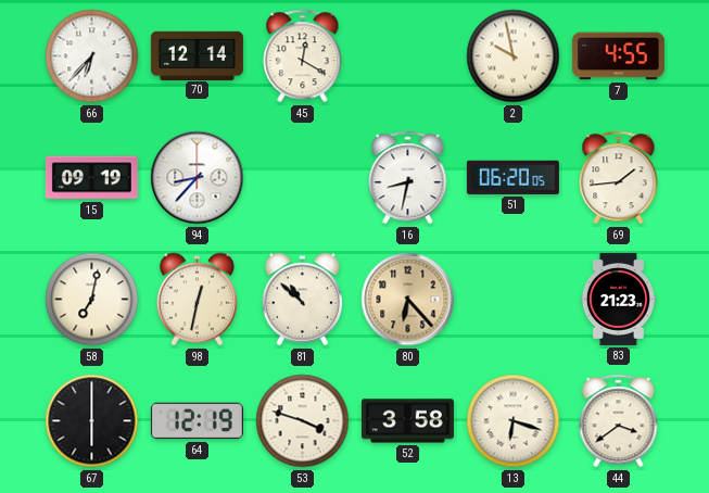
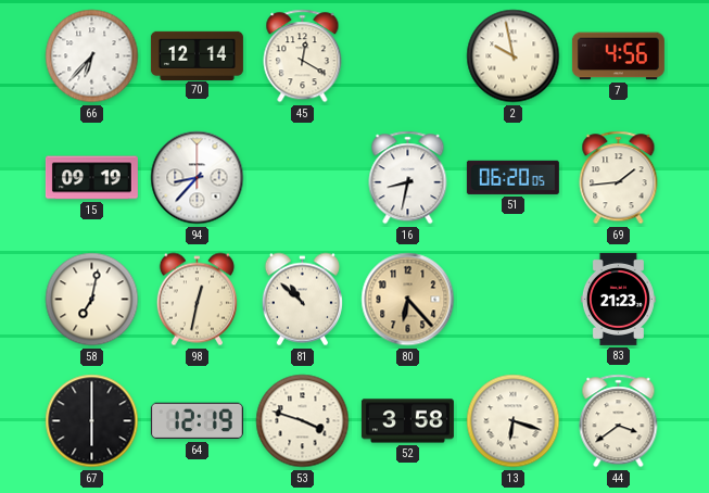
7: 4:55 -> 4:56 (618, 56)
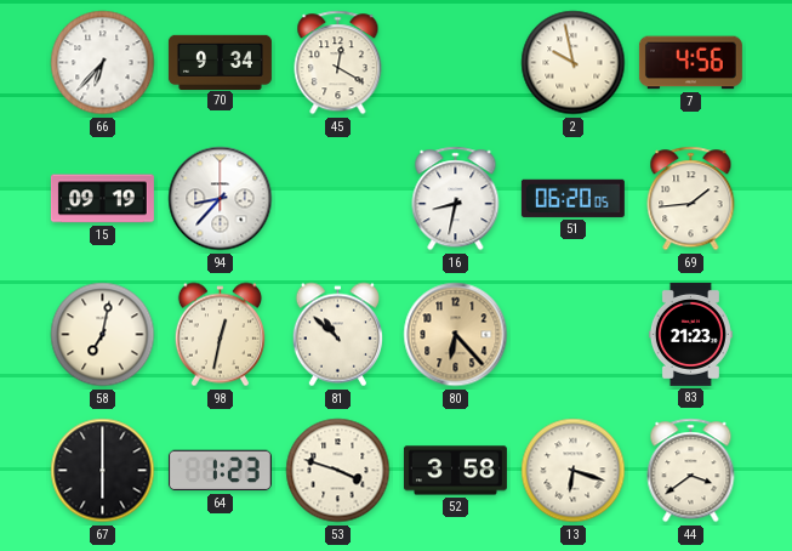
70: 12:14 -> 9:34 (220, 62)
64: 12:19 -> 1:23 (220, 471)
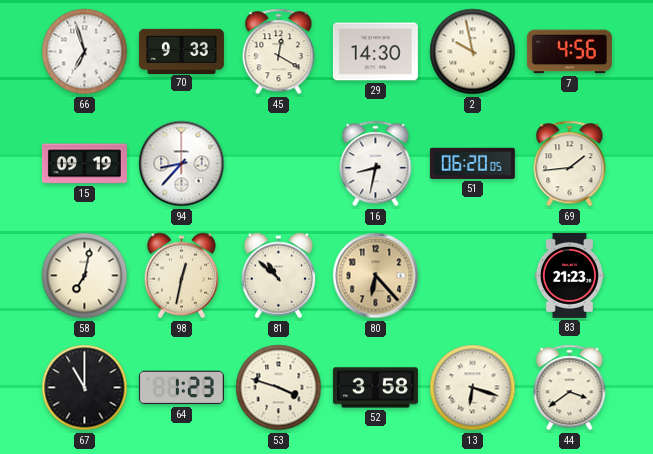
66: 6:37 -> 6:57 (85, 52)
70: 9:34 -> 9:33 (181, 51)
29: none -> 14:30 (375, 52)
67: 6:00 -> 11:00 (85, 388)
